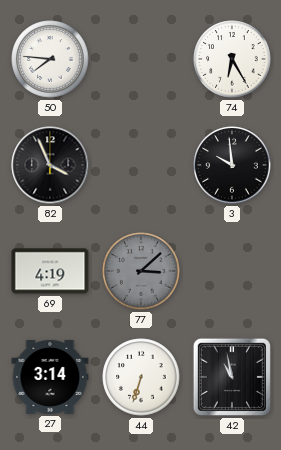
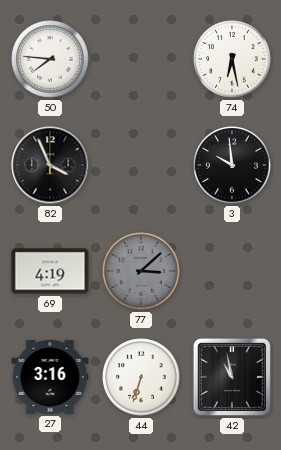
74: 6:25 -> 6:28 (232, 59)
27: 3:14 -> 3:16 (50, 377)
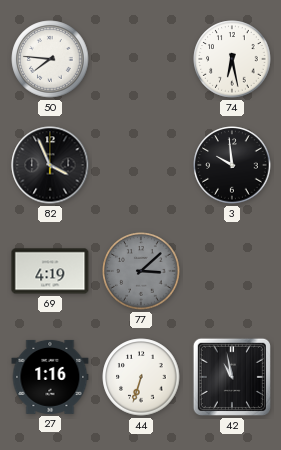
27: 3:16 -> 1:16 (50, 377)
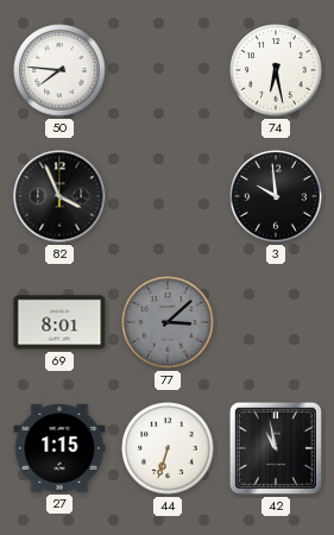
69: 4:19 -> 8:01 (59, 322)
27: 1:16 -> 1:15 (59, 448)
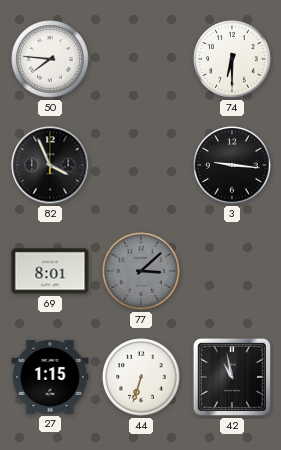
74: 6:28 -> 6:30 (232, 59)
3: 9:59 -> 9:16 (232, 165)
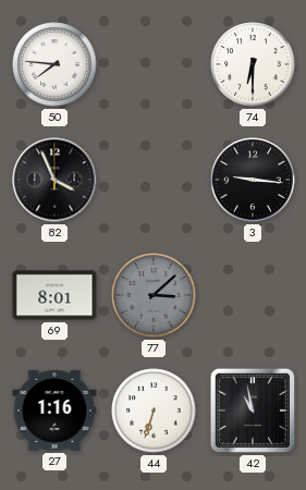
27: 1:15 -> 1:16 (54, 411)
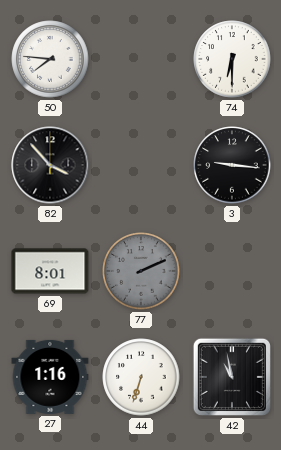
82: 3:56 -> 3:53 (50, 165)
77: 3:08 -> 2:11 (141, 271)
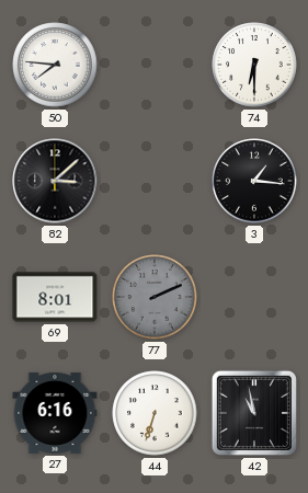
82: 3:53 -> 3:08 (55, 181)
3: 9:16 -> 1:16 (254, 181)
27: 1:16 -> 6:16 (55, 413)
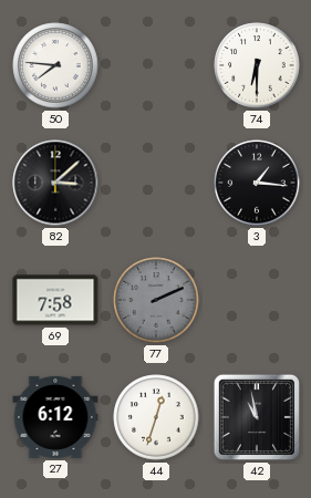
69: 8:01 -> 7:58 (55, 300)
27: 6:16 -> 6:12 (55, 417)
44: 6:33 -> 12:33 (156, 417)
